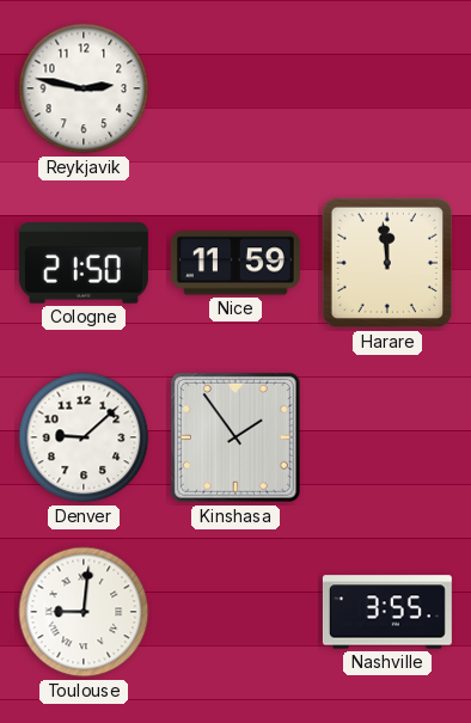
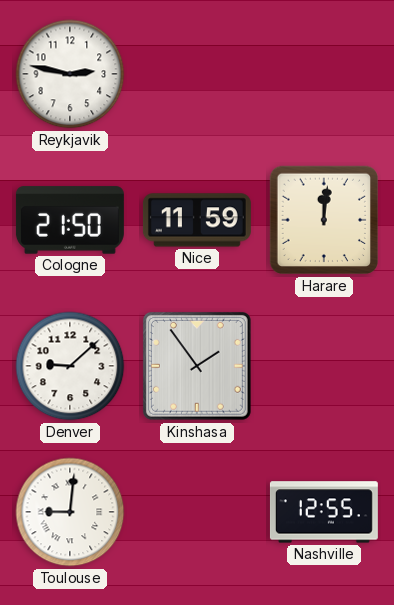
Harare: 11:59 -> 12:01 (324, 220)
Nashville: 3:55 -> 12:55 (324, 512)
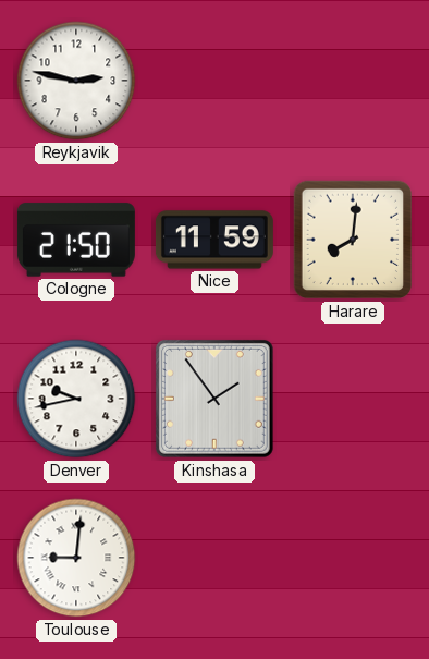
Harare: 12:01 -> 8:01 (353, 240)
Denver: 9:08 -> 9:43 (76, 399)
Nashville: 12:55 -> none (324, 512)
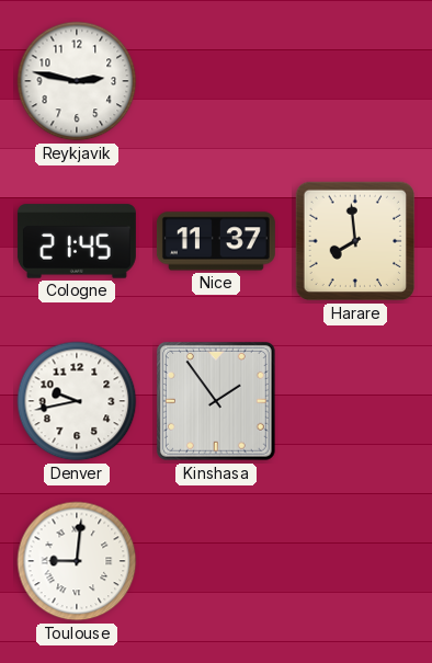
Cologne: 21:50 -> 21:45 (77, 241)
Nice: 11:59 -> 11:37 (216, 241)
Harare: 8:01 -> 7:59 (355, 241)
